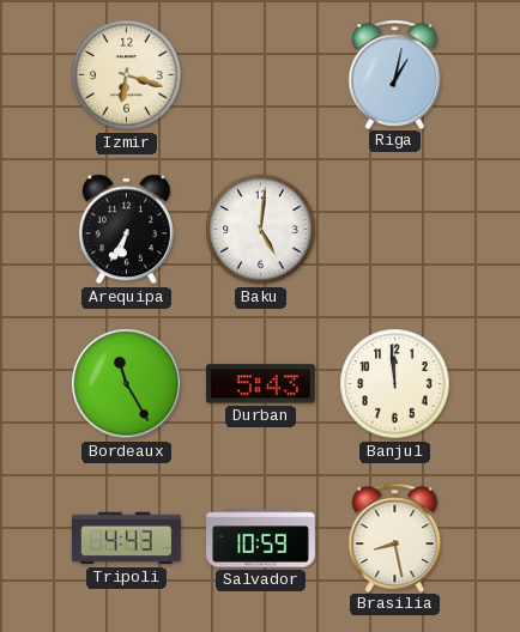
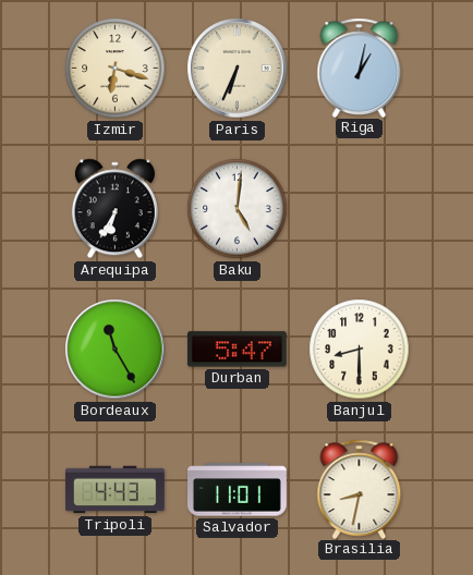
Paris: none -> 6:34 (238, 69)
Durban: 5:43 -> 5:47 (237, 350)
Banjul: 11:59 -> 8:30 (360, 350)
Salvador: 10:59 -> 11:01 (238, 490)
Brasilia: 8:28 -> 8:32 (360, 489)
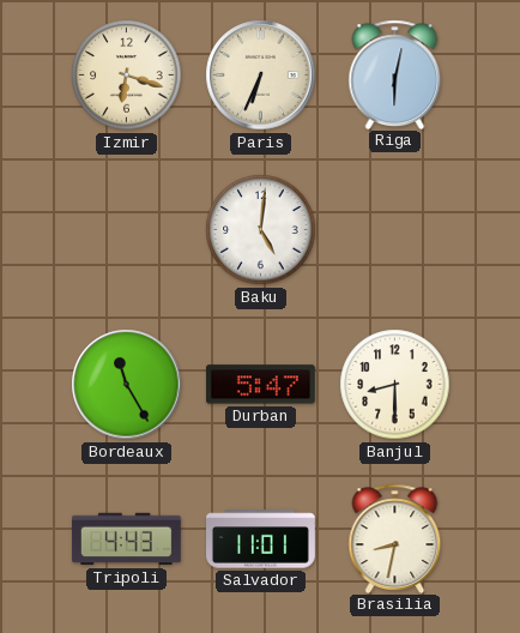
Riga: 1:02 -> 6:02 (395, 74)
Arequipa: 6:35 -> none (114, 209)
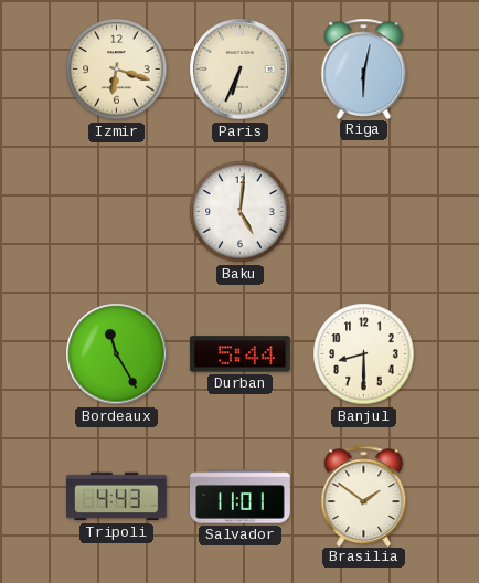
Durban: 5:47 -> 5:44 (239, 354)
Brasilia: 8:32 -> 1:51 (364, 496)
